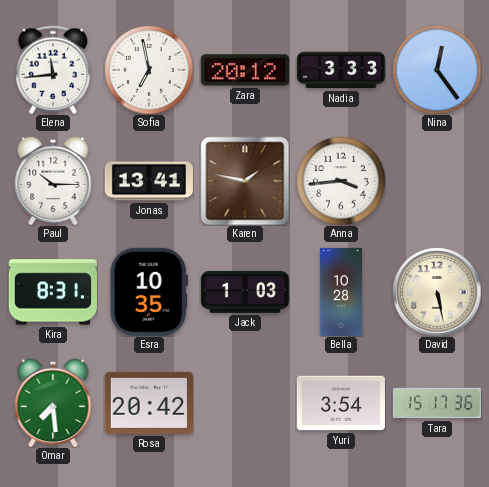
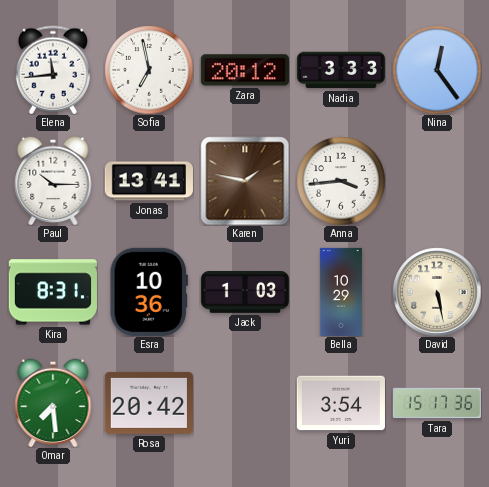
Esra: 10:35 -> 10:36 (148, 292)
Bella: 10:28 -> 10:29 (341, 291)
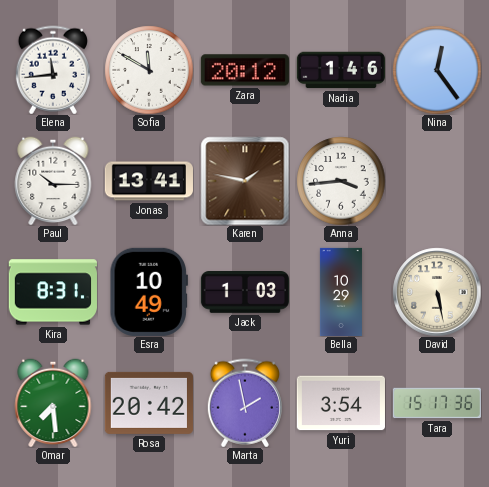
Sofia: 6:58 -> 11:50 (149, 70)
Nadia: 3:33 -> 1:46 (341, 70)
Esra: 10:36 -> 10:49 (148, 292)
Marta: none -> 1:58 (245, 403)
